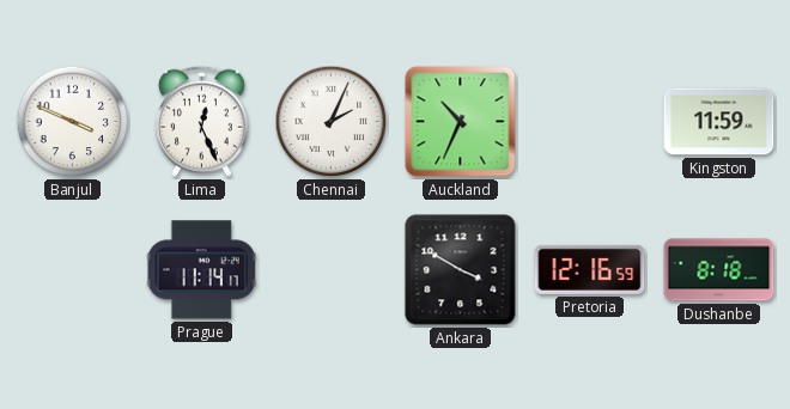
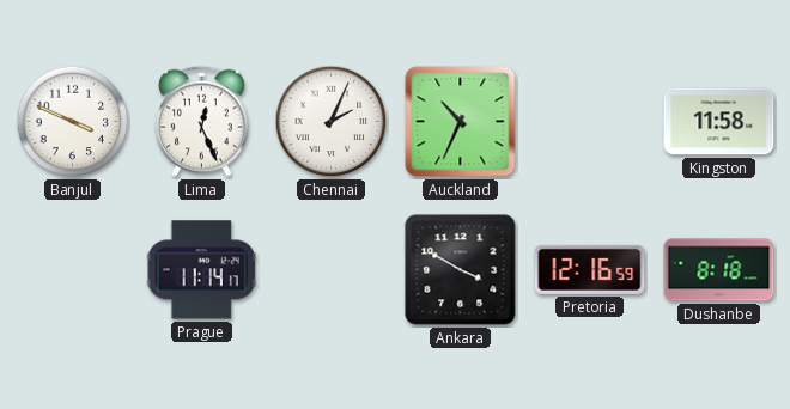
Kingston: 11:59 -> 11:58 (719, 122)
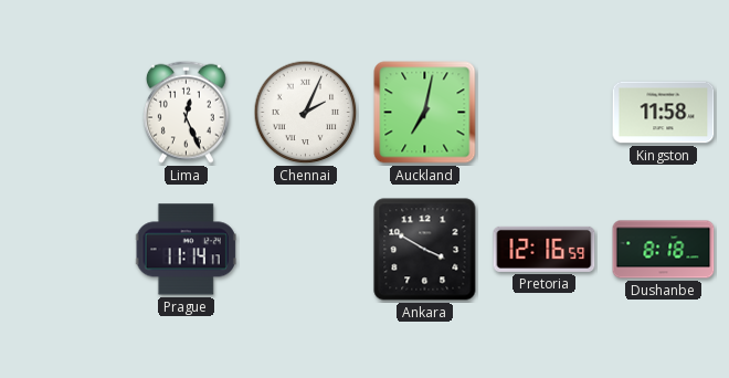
Banjul: 3:49 -> none (73, 122)
Auckland: 10:34 -> 7:02 (425, 113)
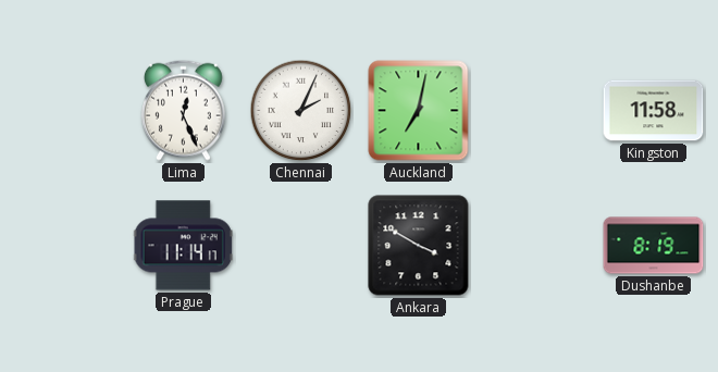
Pretoria: 12:16 -> none (545, 249)
Dushanbe: 8:18 -> 8:19 (654, 246)
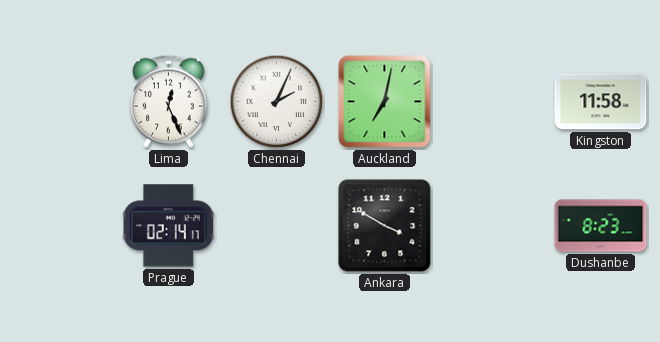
Prague: 11:14 -> 02:14 (168, 226)
Dushanbe: 8:19 -> 8:23 (601, 226)
